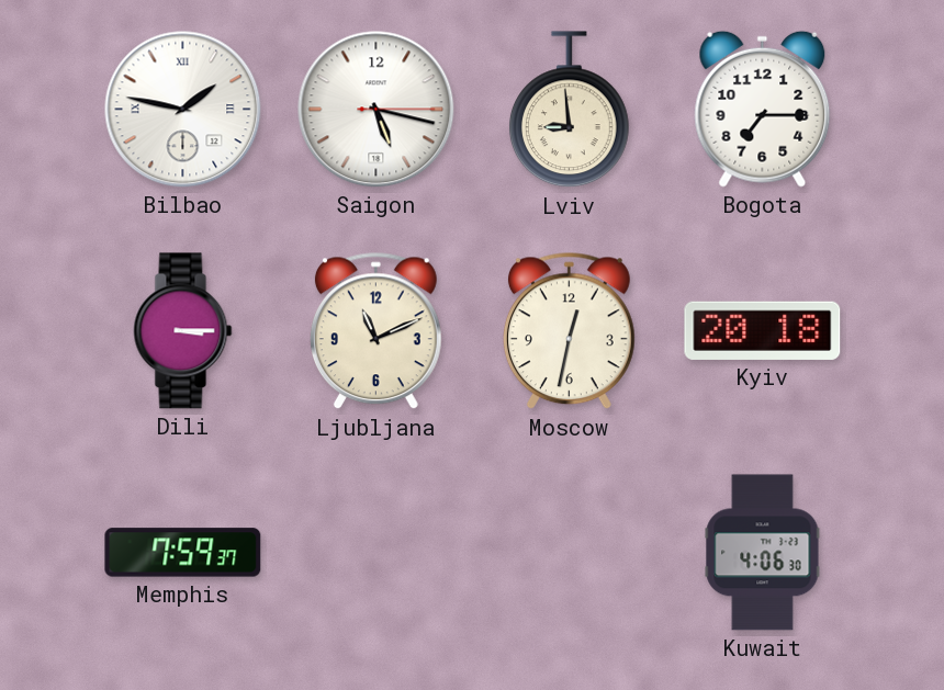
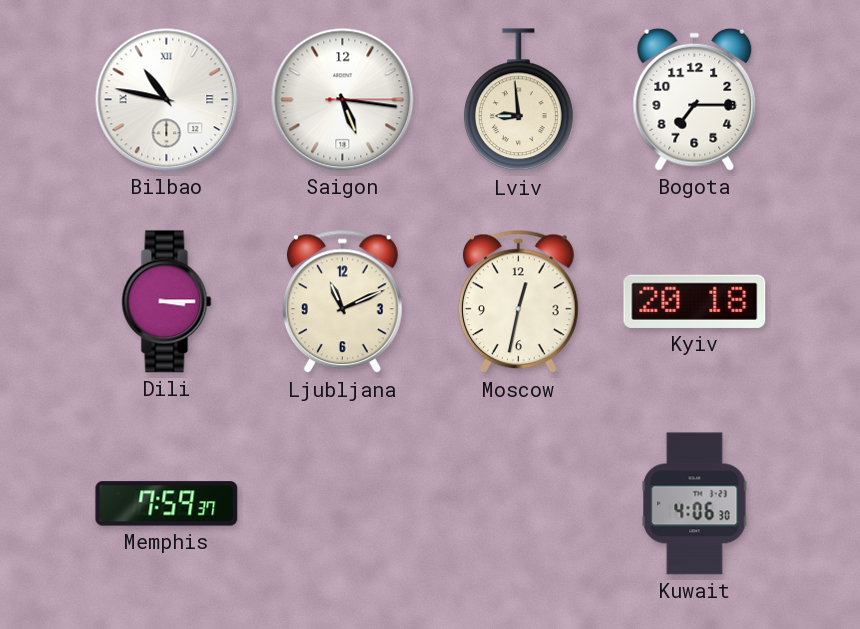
Bilbao: 1:47 -> 10:47 (167, 100)
Saigon: 5:17 -> 5:16 (343, 100)
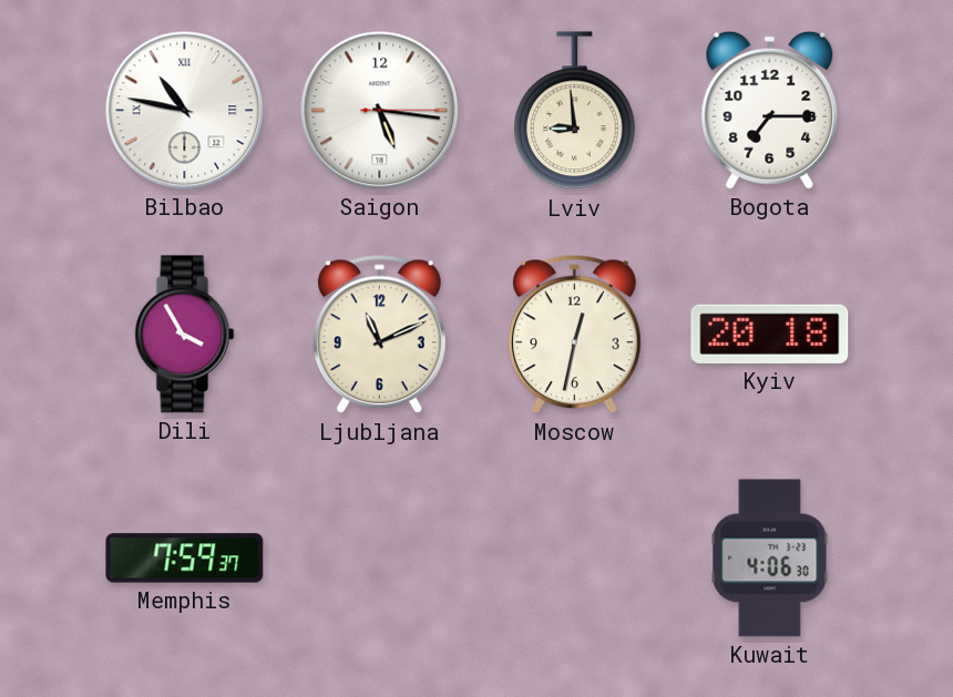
Dili: 3:15 -> 3:55 (185, 335)
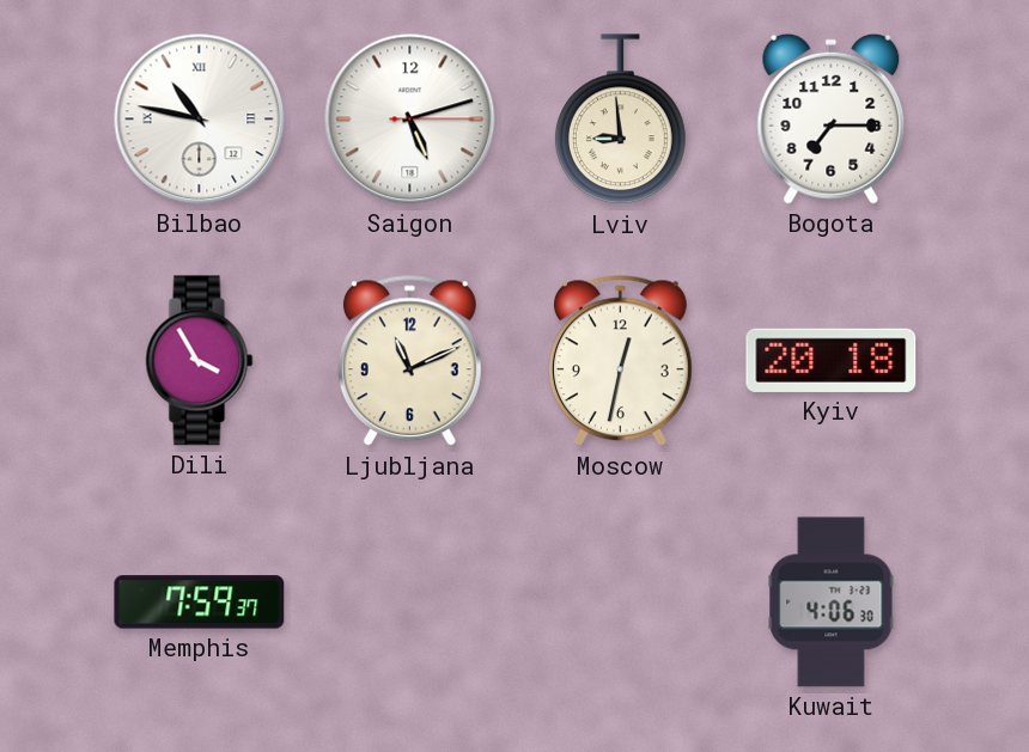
Saigon: 5:16 -> 5:12 (410, 120)
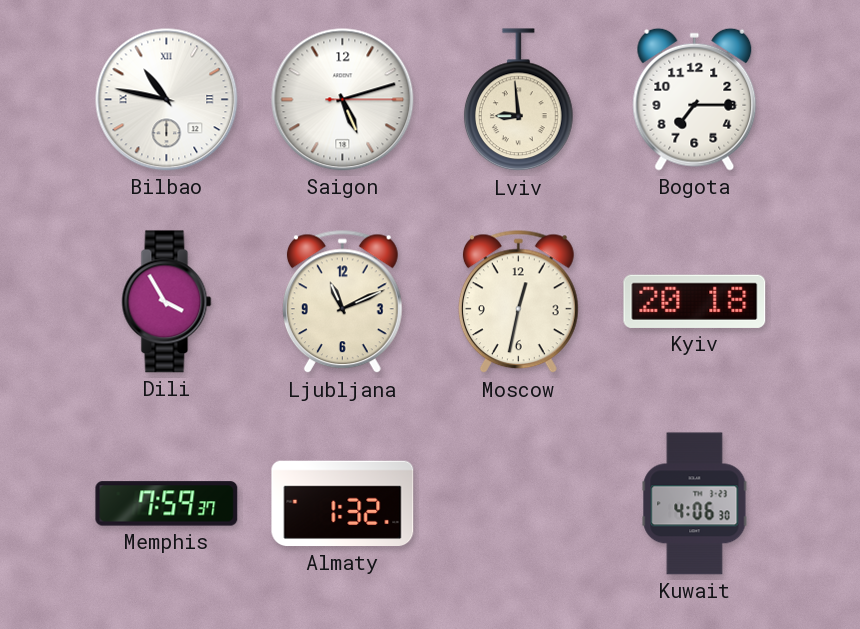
Almaty: none -> 1:32 (343, 504)
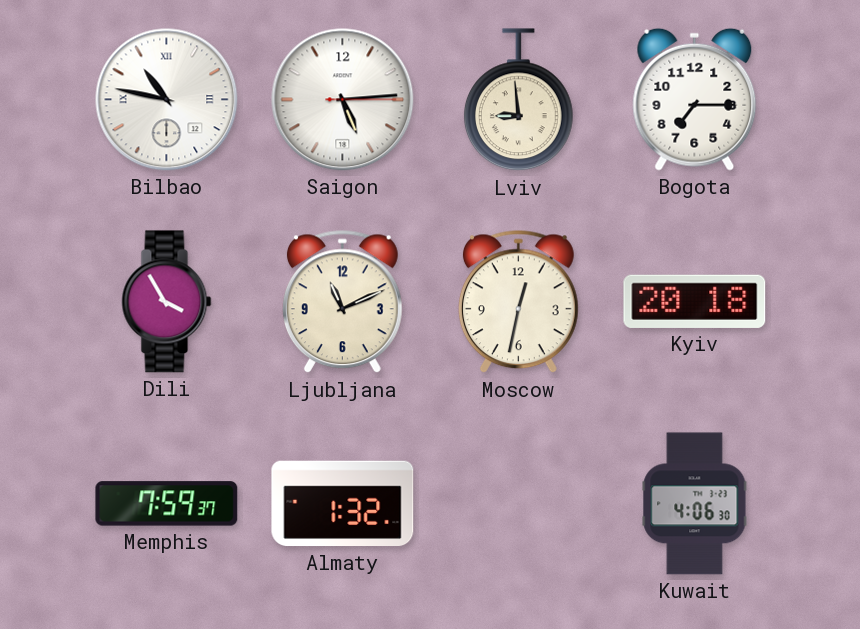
Saigon: 5:12 -> 5:14 (343, 100)
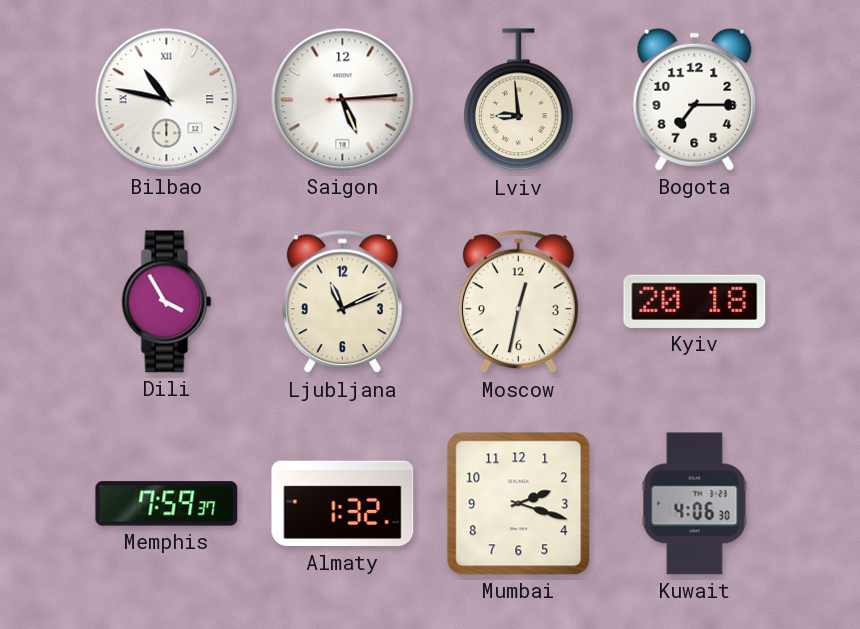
Mumbai: none -> 2:18 (519, 504)
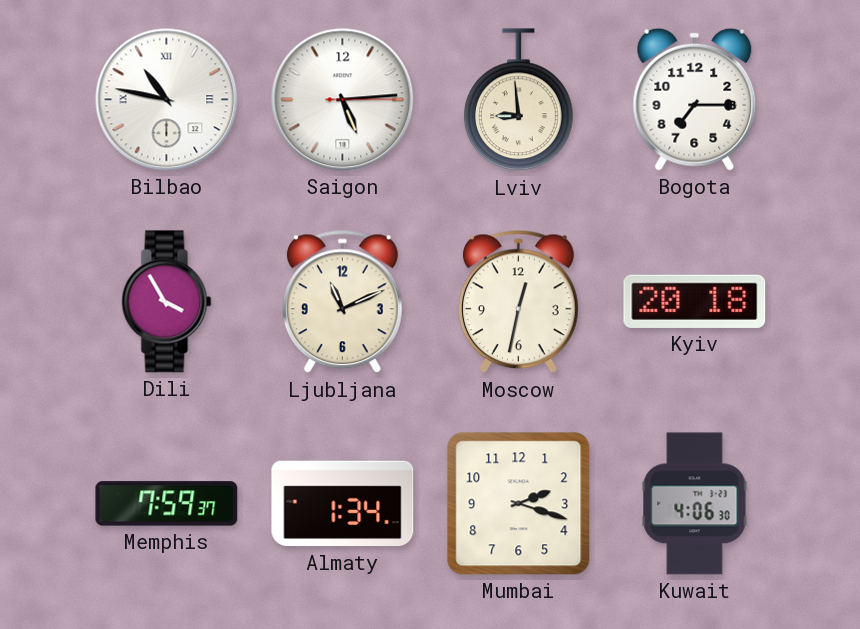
Almaty: 1:32 -> 1:34 (343, 504)
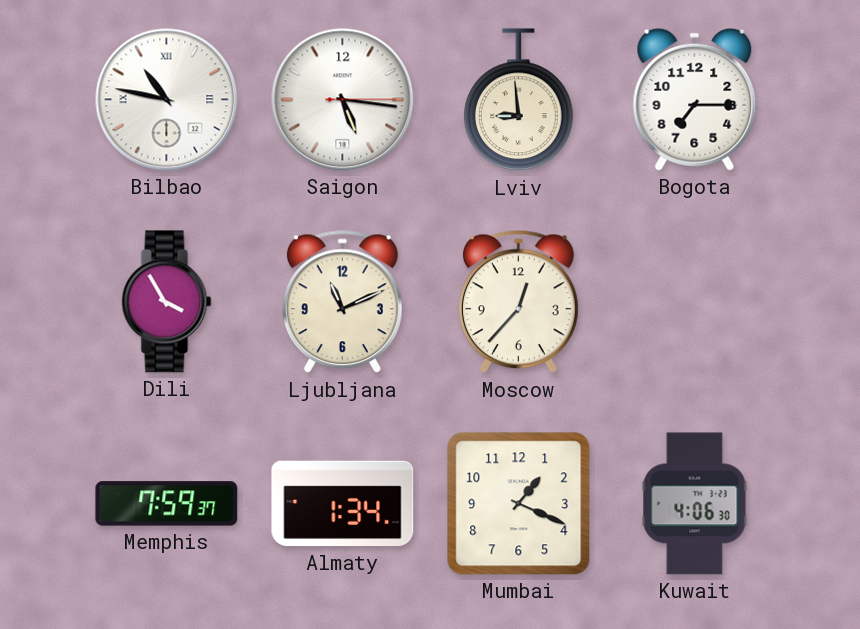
Saigon: 5:14 -> 5:16 (343, 100)
Moscow: 12:32 -> 12:37 (518, 302)
Kyiv: 20:18 -> none (695, 301)
Mumbai: 2:18 -> 1:19 (519, 504)
